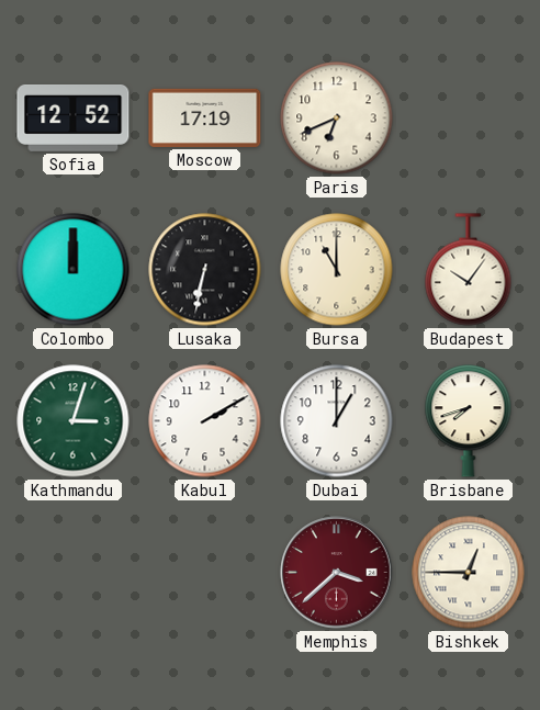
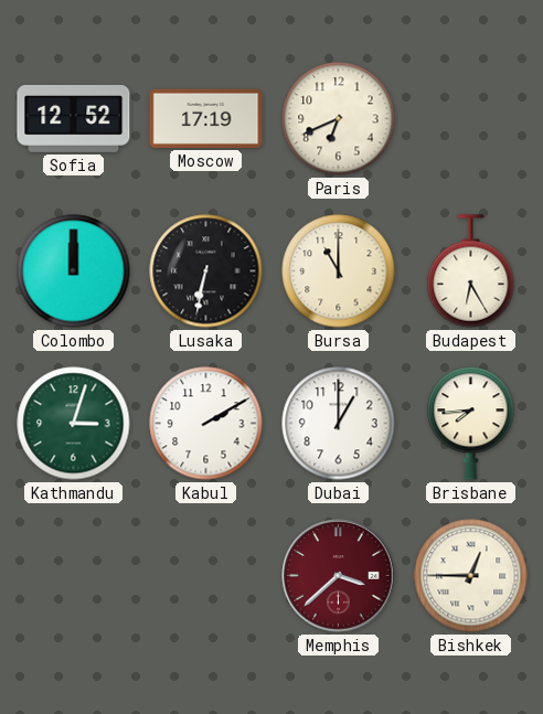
Budapest: 10:06 -> 6:25 (471, 271)
Brisbane: 7:42 -> 7:44 (471, 424)
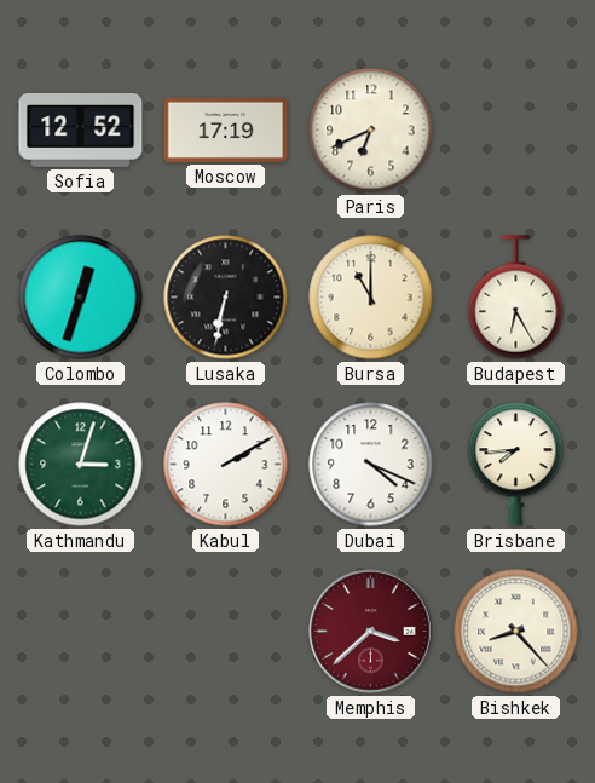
Colombo: 12:00 -> 12:33 (81, 298)
Dubai: 1:00 -> 4:19 (371, 465)
Bishkek: 12:45 -> 8:23 (516, 632)
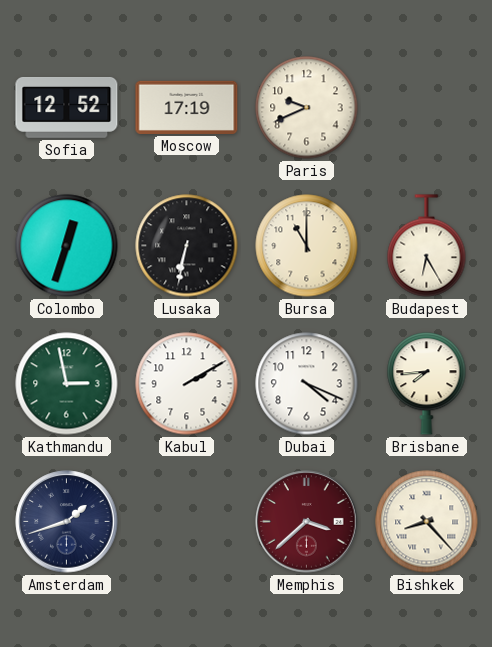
Paris: 6:41 -> 9:41 (307, 108)
Kathmandu: 3:03 -> 2:58 (67, 384)
Amsterdam: none -> 1:42 (67, 522)
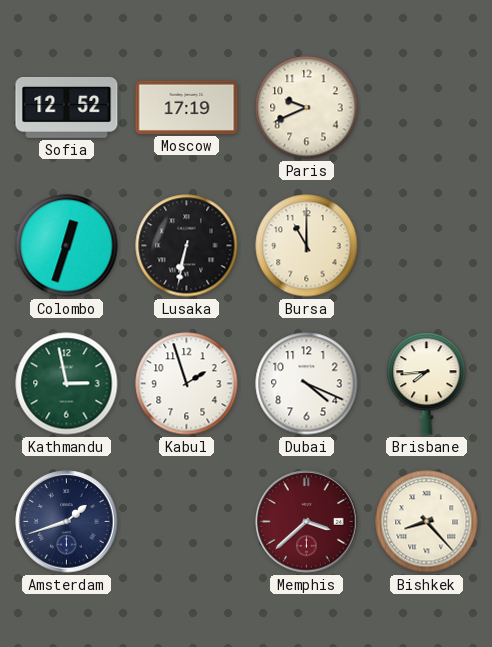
Budapest: 6:25 -> none (427, 246)
Kabul: 2:10 -> 1:57 (187, 384)
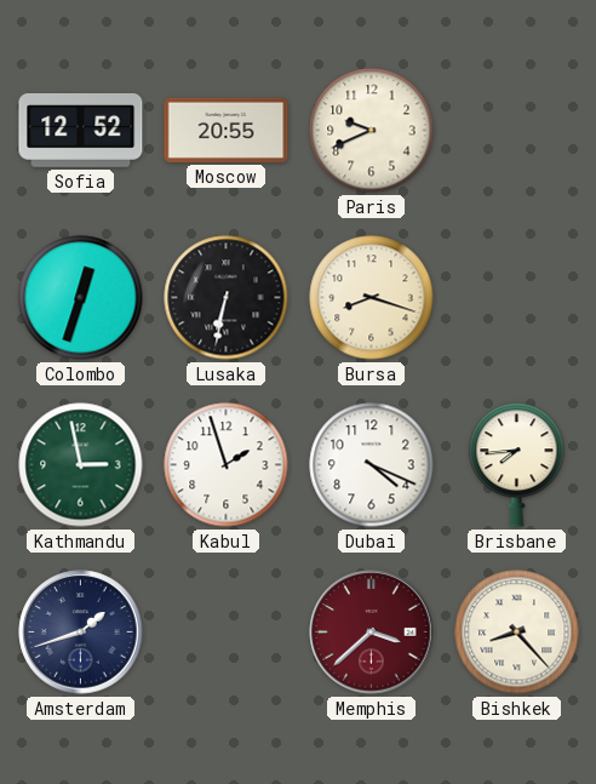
Moscow: 17:19 -> 20:55 (227, 130)
Bursa: 11:00 -> 8:18 (372, 298)
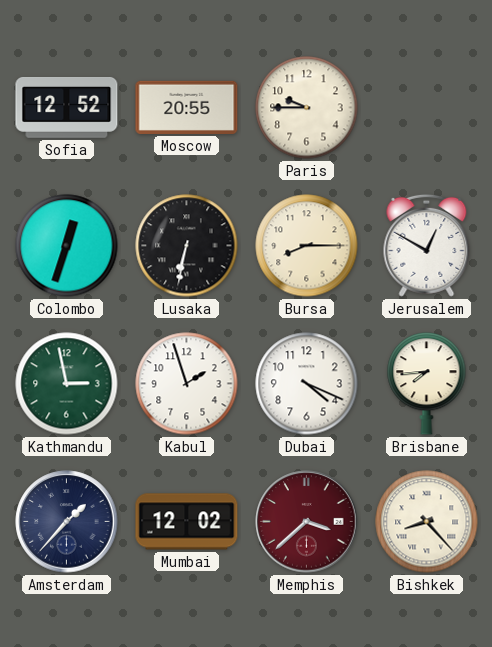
Paris: 9:41 -> 9:45 (307, 108)
Bursa: 8:18 -> 8:15 (307, 246)
Jerusalem: none -> 12:50 (427, 245)
Amsterdam: 1:42 -> 1:37 (67, 522)
Mumbai: none -> 12:02 (187, 522)
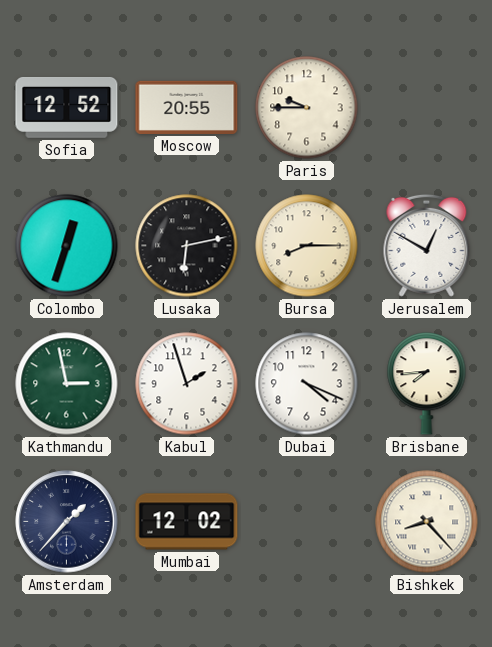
Lusaka: 6:32 -> 6:13 (187, 246)
Memphis: 3:38 -> none (307, 522)
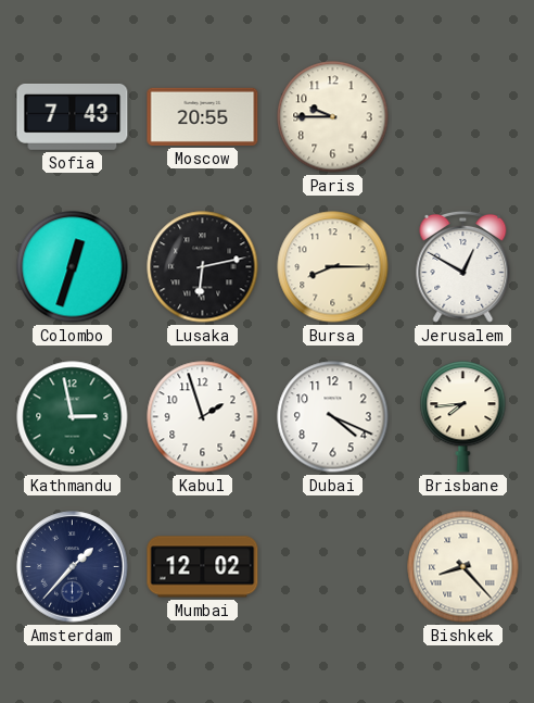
Sofia: 12:52 -> 7:43 (73, 116)
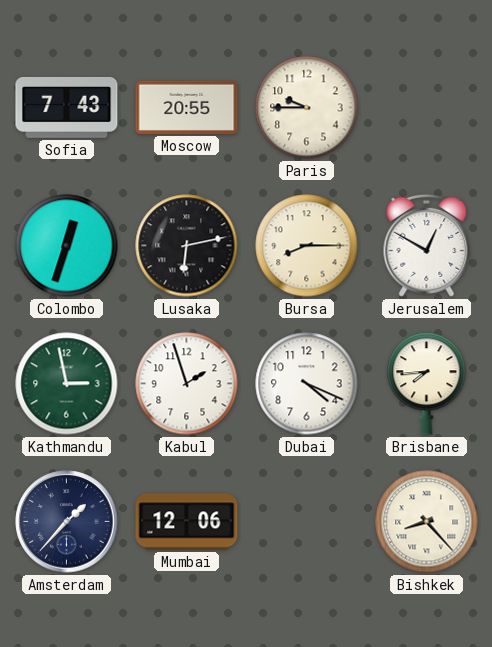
Mumbai: 12:02 -> 12:06 (187, 522)
